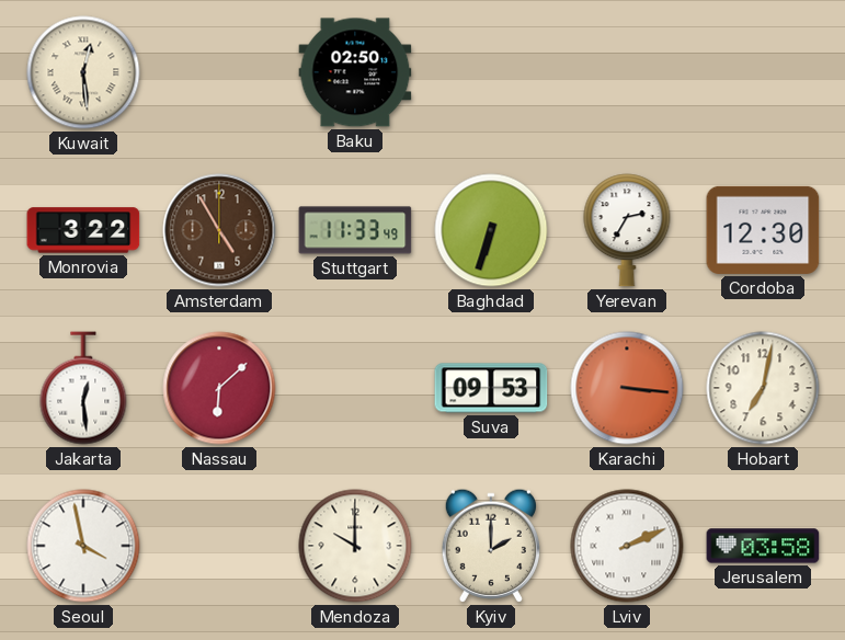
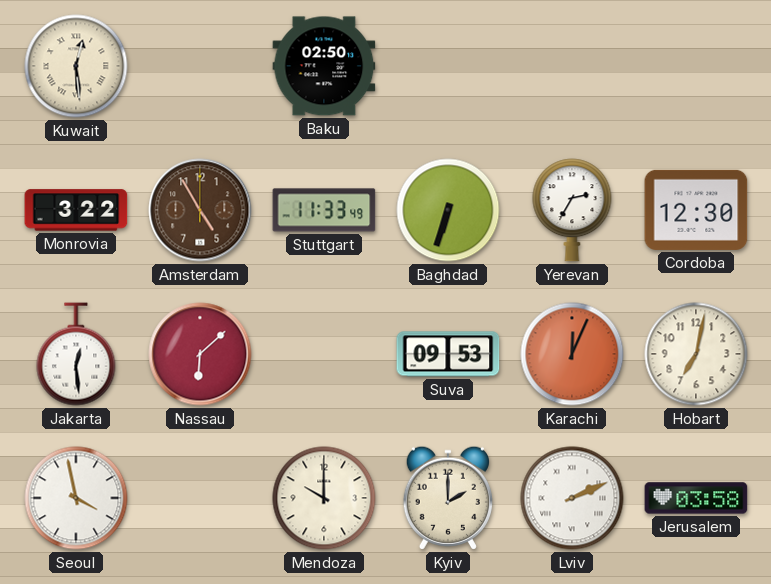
Karachi: 3:16 -> 12:04 (572, 354)
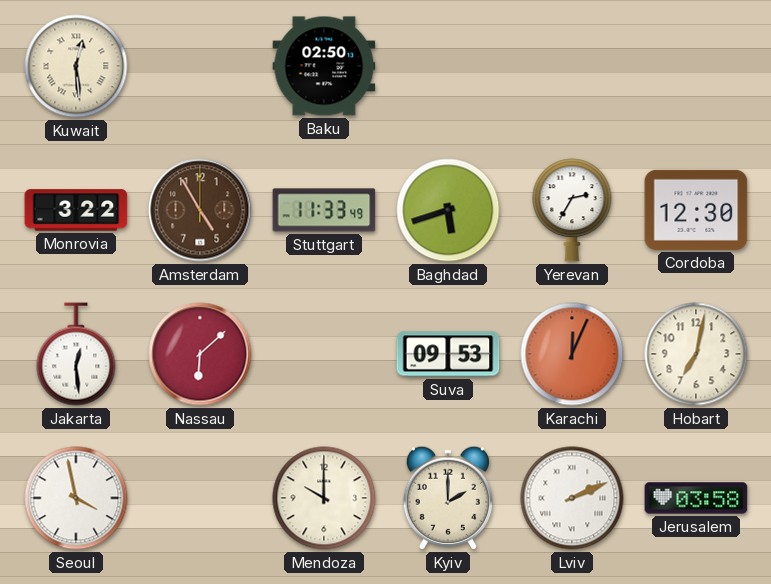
Baghdad: 6:33 -> 5:42 (448, 210)
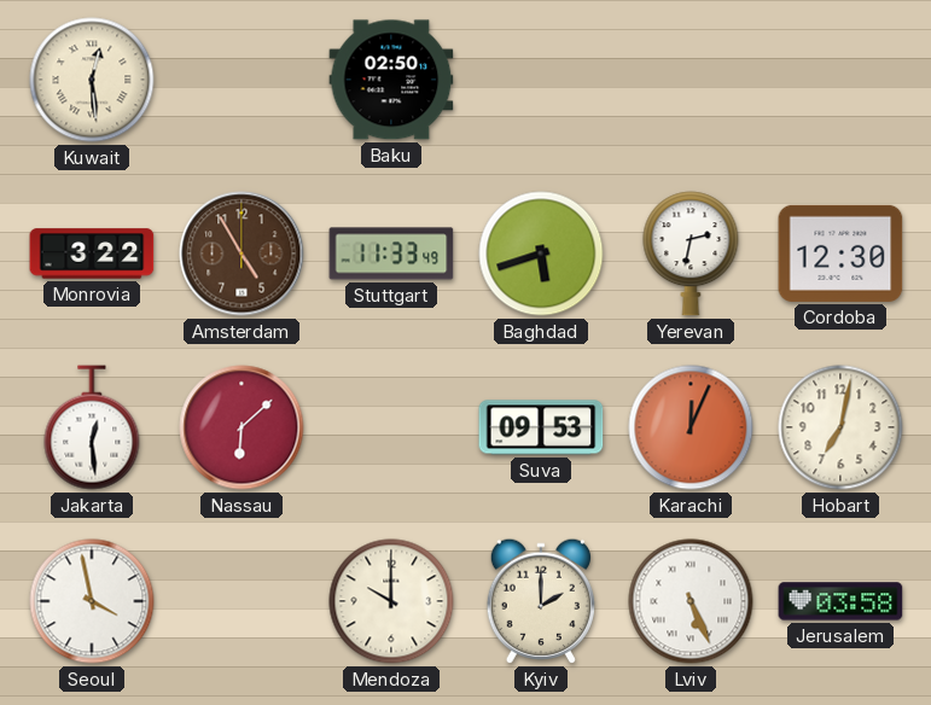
Yerevan: 2:35 -> 2:32 (691, 254)
Lviv: 2:11 -> 5:26 (691, 601)
